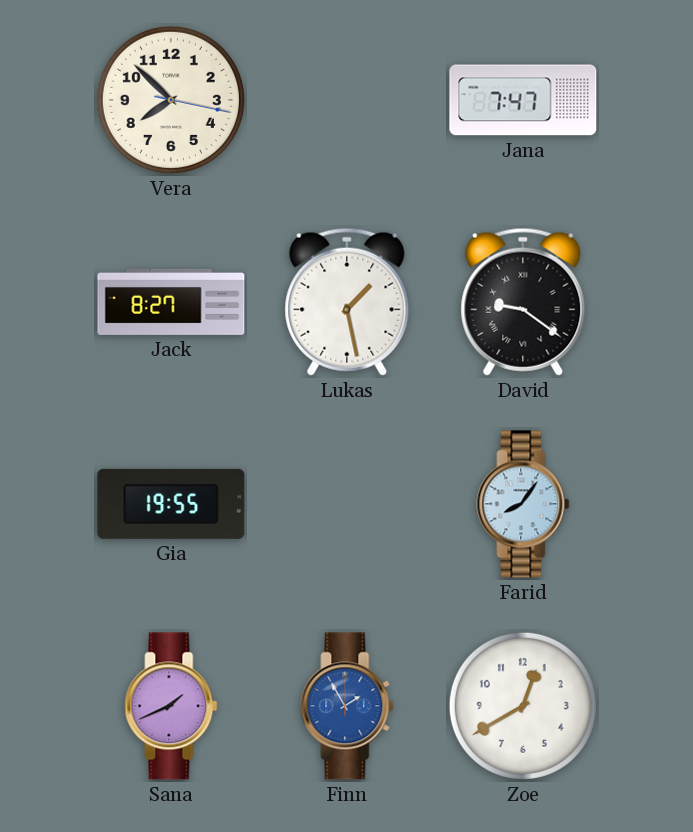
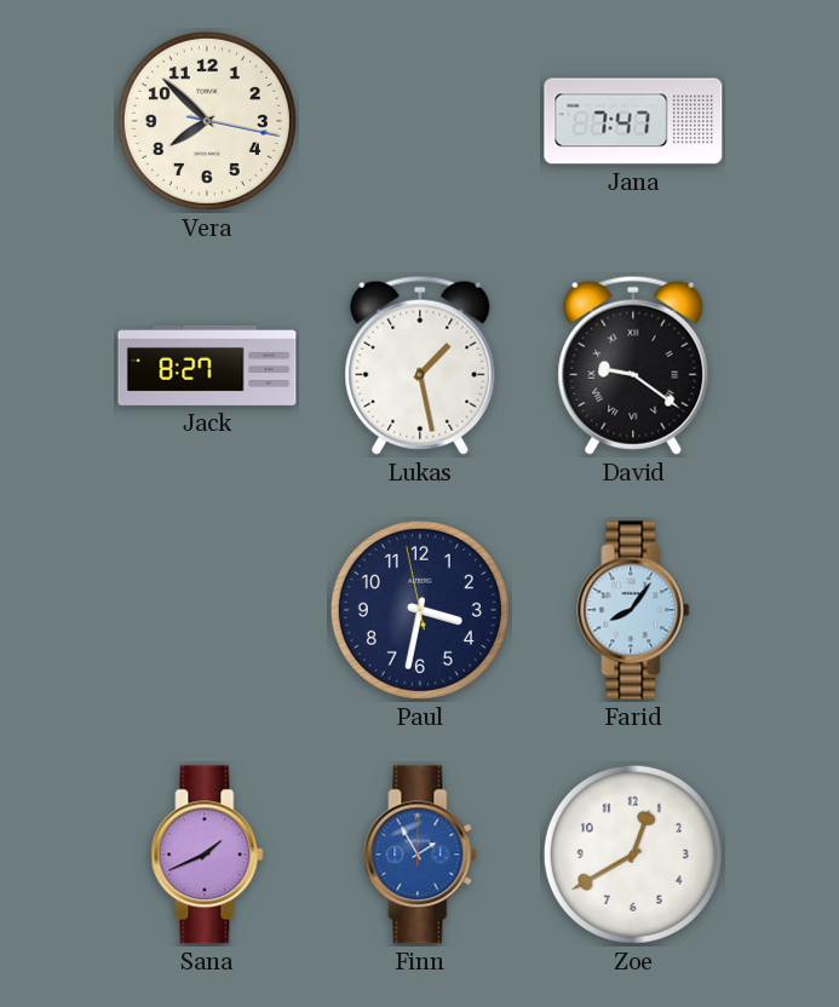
Gia: 19:55 -> none (171, 504)
Paul: none -> 3:31 (420, 610)
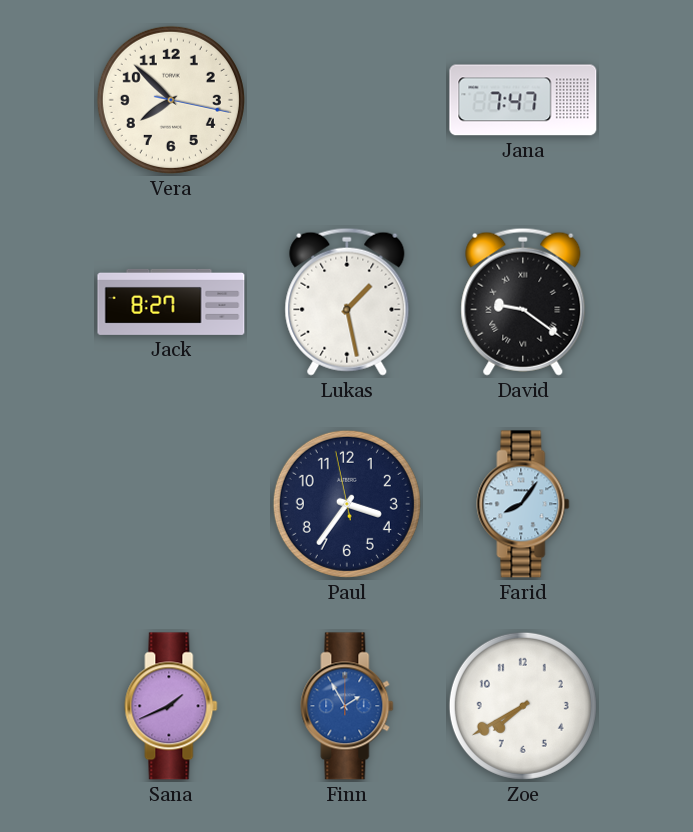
Paul: 3:31 -> 3:35 (347, 504)
Zoe: 12:40 -> 7:40 (523, 706)
